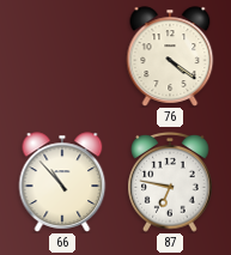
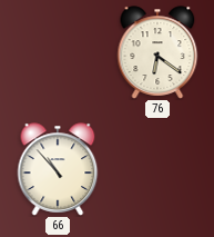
76: 4:21 -> 6:21 (157, 52)
87: 6:47 -> none (170, 182)
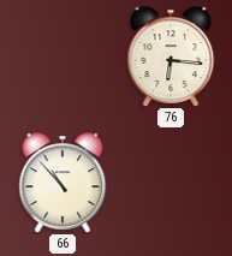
76: 6:21 -> 6:16 (171, 56)
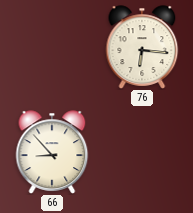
66: 10:53 -> 8:53 (52, 152)
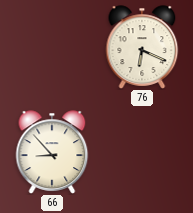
76: 6:16 -> 6:19 (142, 47)
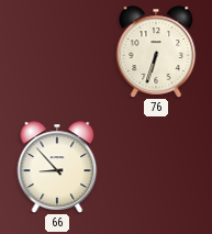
76: 6:19 -> 6:33 (156, 52)
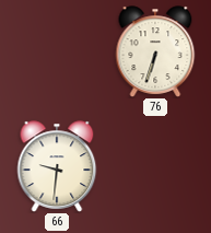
66: 8:53 -> 9:31 (57, 166)
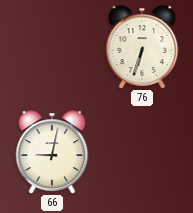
66: 9:31 -> 9:02 (52, 152)
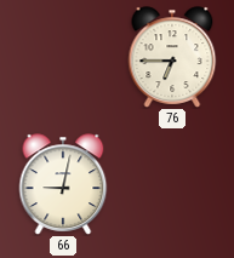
76: 6:33 -> 6:45 (172, 57)
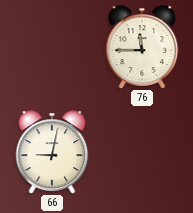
76: 6:45 -> 11:45 (142, 47)
